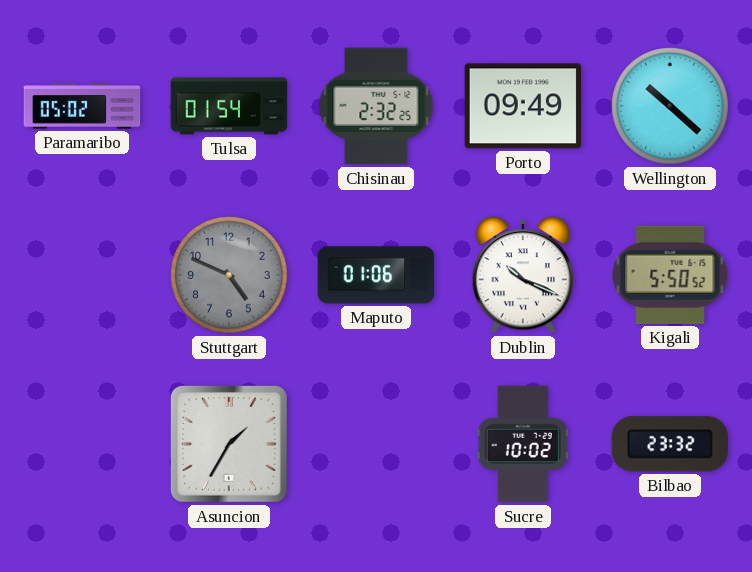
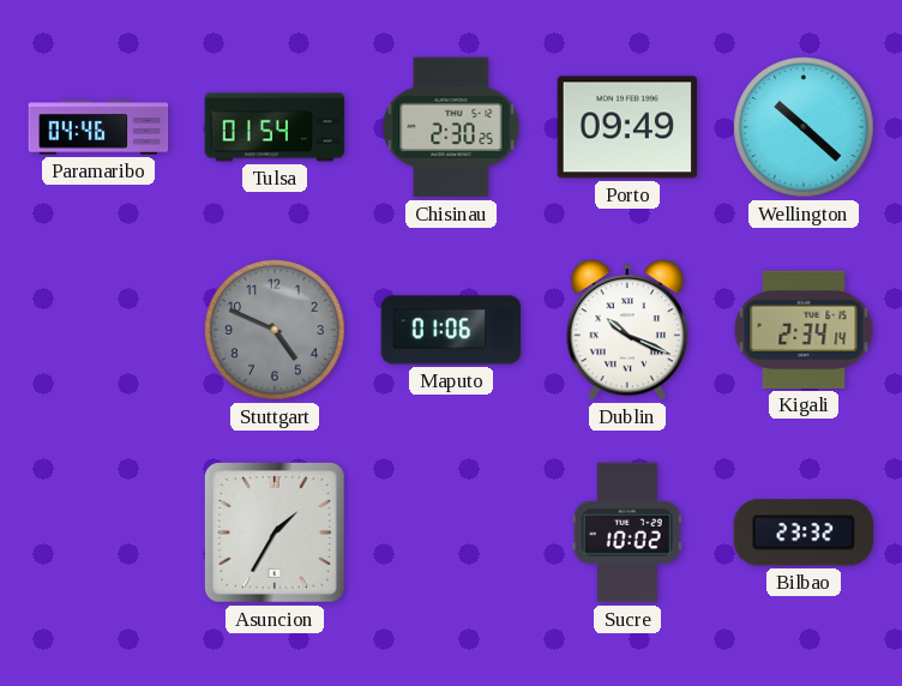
Paramaribo: 05:02 -> 04:46 (98, 127)
Chisinau: 2:32 -> 2:30 (451, 127)
Kigali: 5:50 -> 2:34 (804, 330)
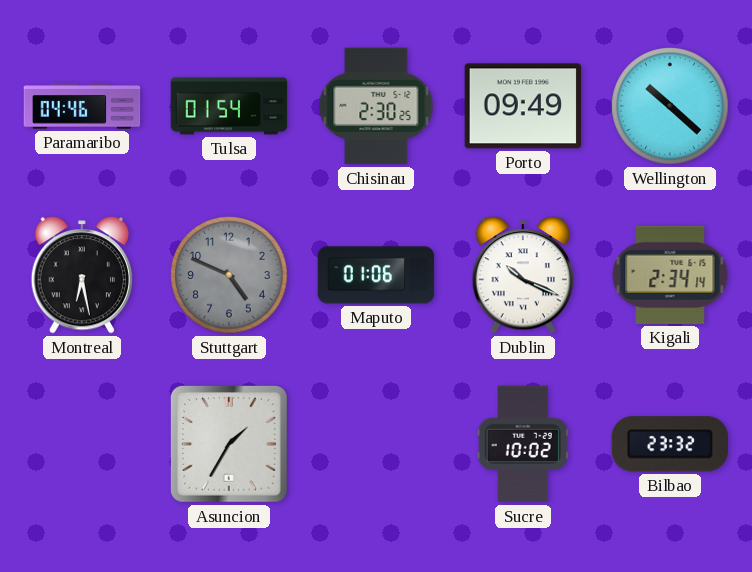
Montreal: none -> 6:28 (81, 275)
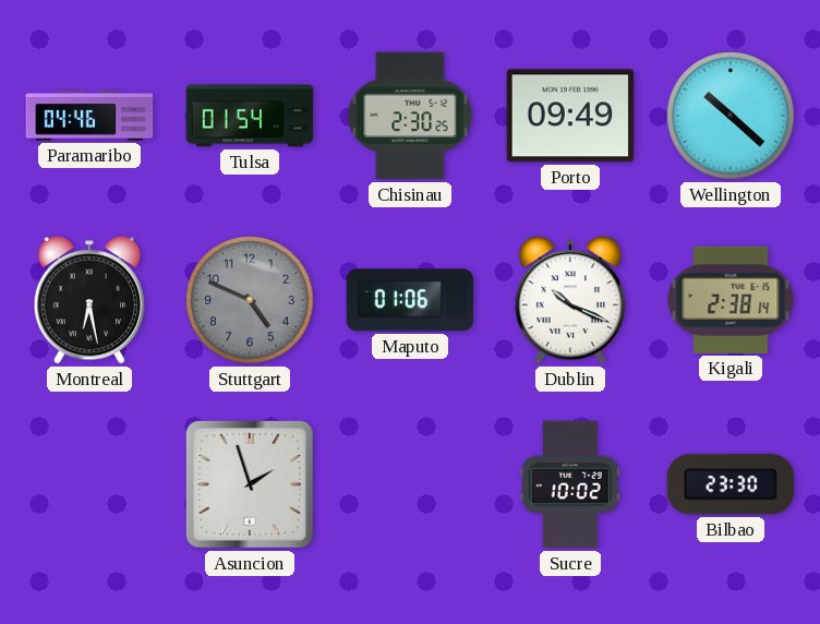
Kigali: 2:34 -> 2:38 (731, 300)
Asuncion: 1:35 -> 1:57 (250, 484)
Bilbao: 23:32 -> 23:30 (731, 484)
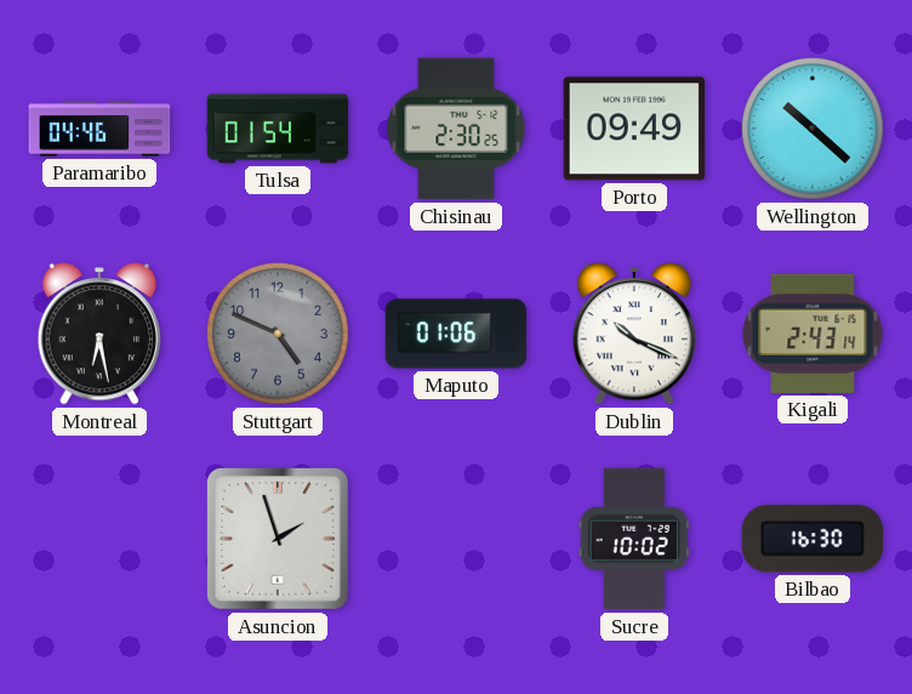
Kigali: 2:38 -> 2:43 (813, 334)
Bilbao: 23:30 -> 16:30 (813, 539)
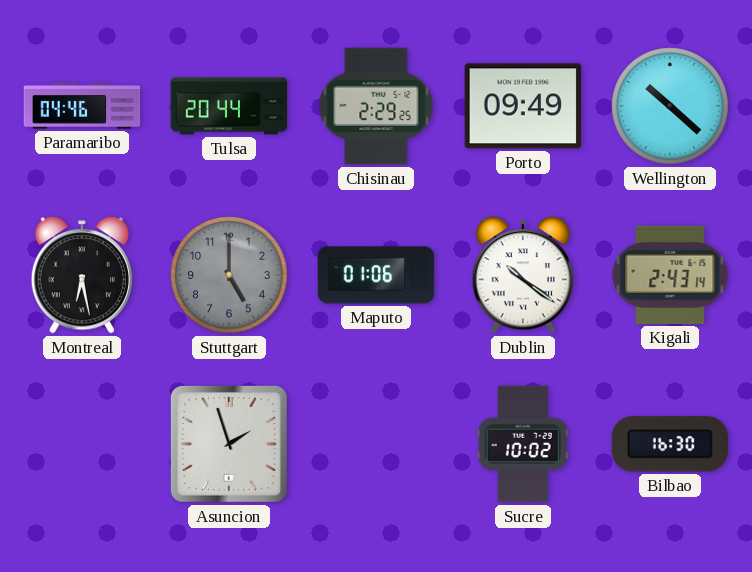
Tulsa: 01:54 -> 20:44 (229, 106)
Chisinau: 2:30 -> 2:29 (376, 106)
Stuttgart: 4:49 -> 5:00 (229, 275)
Dublin: 10:19 -> 10:21 (522, 275)
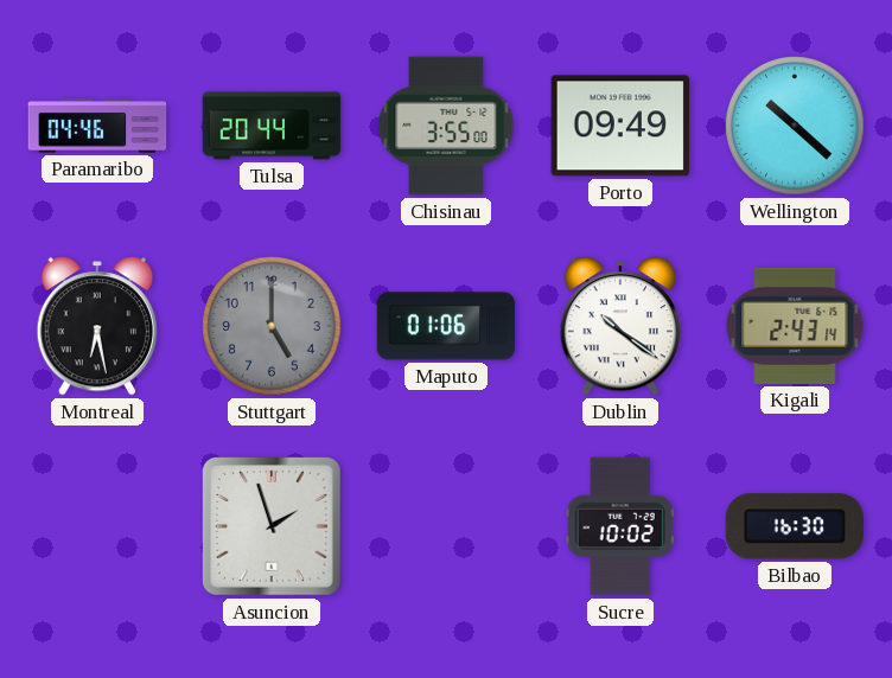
Chisinau: 2:29 -> 3:55 (446, 126)
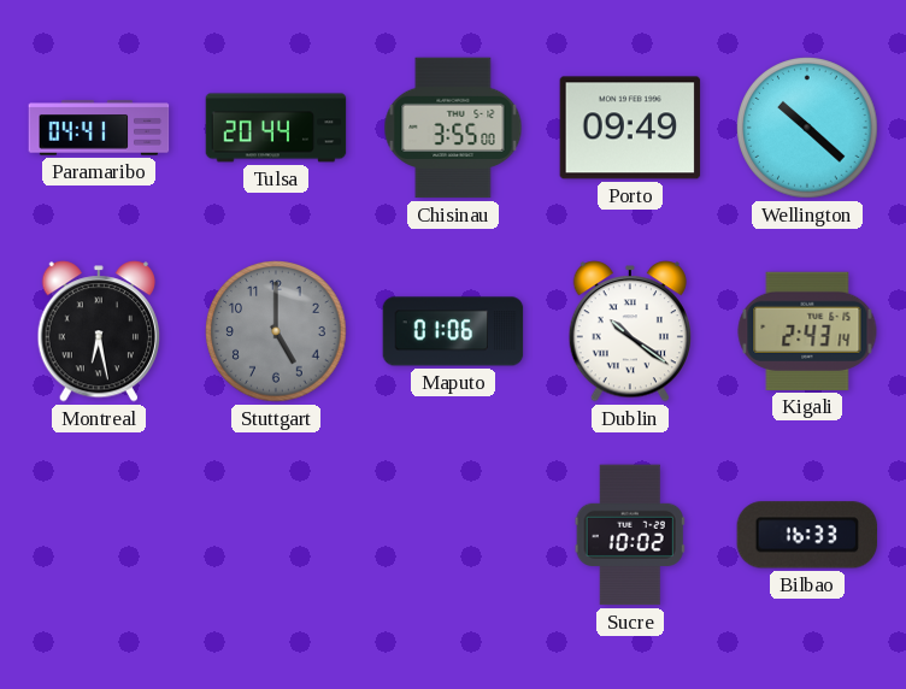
Paramaribo: 04:46 -> 04:41 (99, 128)
Asuncion: 1:57 -> none (272, 526)
Bilbao: 16:30 -> 16:33 (807, 535)
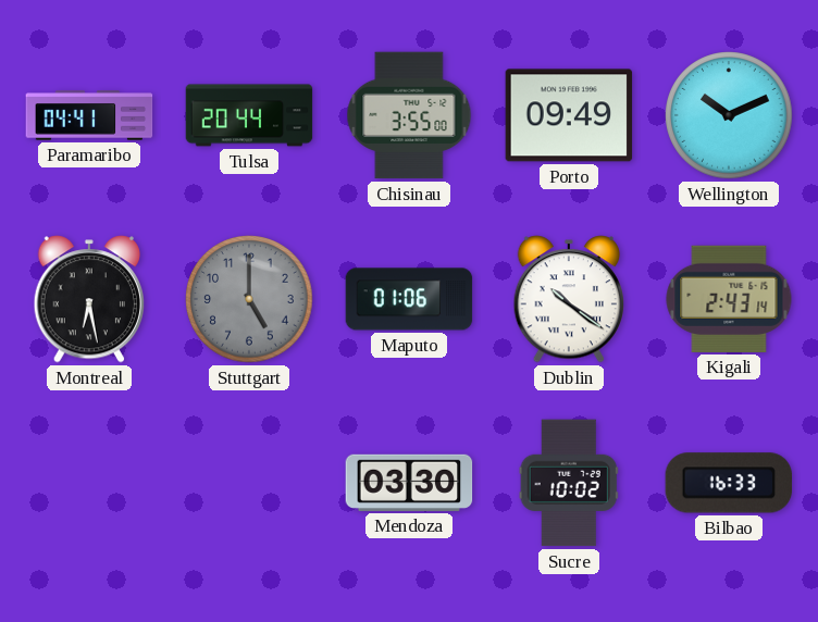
Wellington: 10:22 -> 10:11 (729, 115)
Mendoza: none -> 03:30 (409, 483)
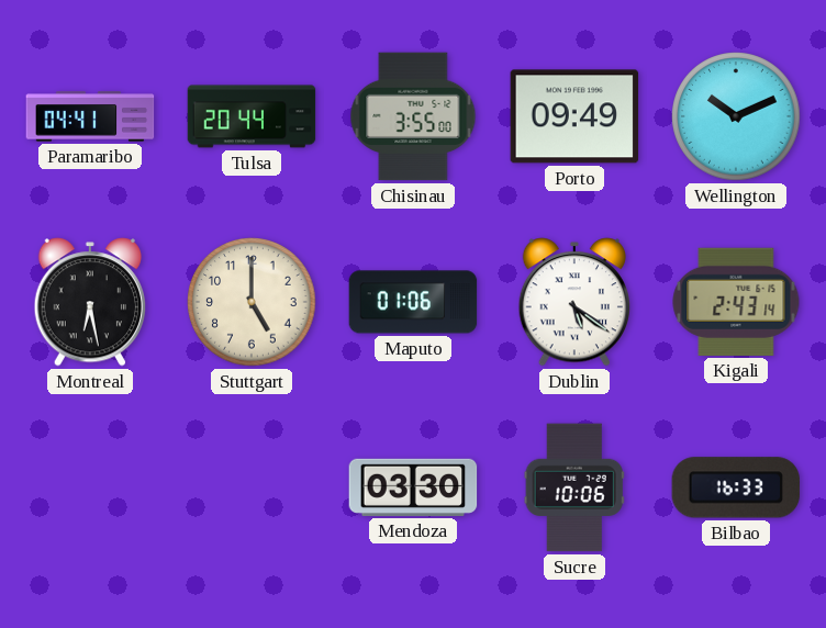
Stuttgart dial: grey -> cream (252, 302)
Dublin: 10:21 -> 5:21 (573, 302)
Sucre: 10:02 -> 10:06 (574, 487)
